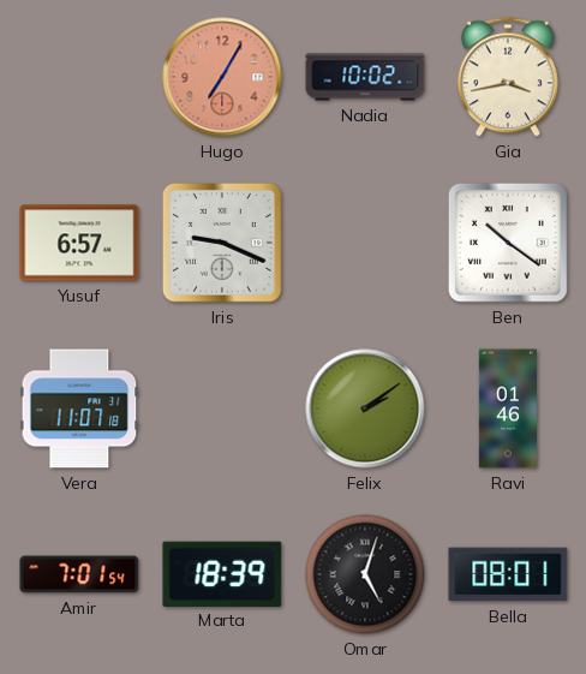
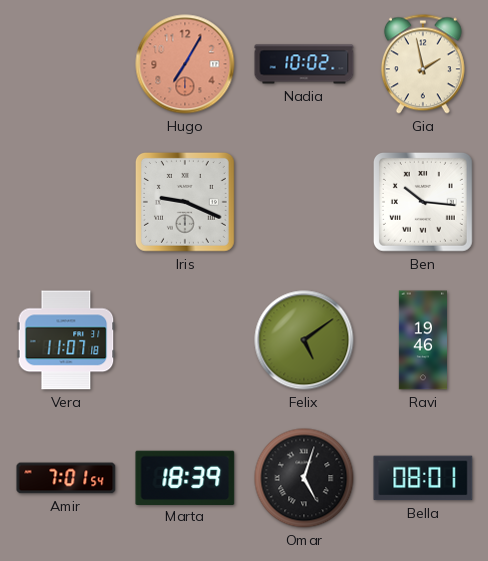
Gia: 3:43 -> 1:58 (423, 64)
Yusuf: 6:57 -> none (79, 243)
Ben: 10:21 -> 10:16 (423, 202)
Felix: 2:09 -> 5:09 (304, 340)
Ravi: 01:46 -> 19:46 (422, 340)
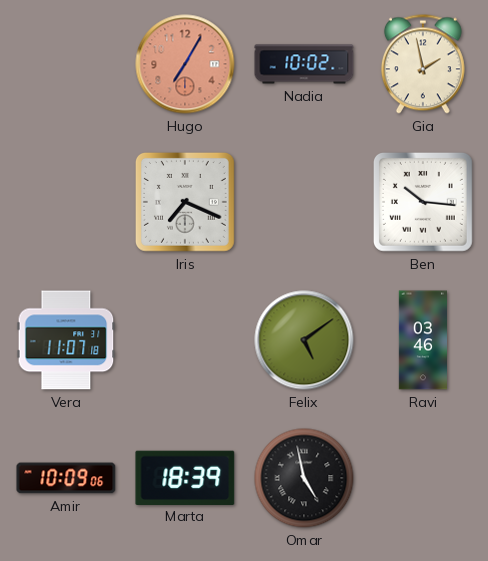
Iris: 9:19 -> 7:19 (185, 202)
Ravi: 19:46 -> 03:46 (422, 340)
Amir: 7:01 -> 10:09 (66, 478)
Omar: 5:03 -> 4:58 (304, 478)
Bella: 08:01 -> none (423, 478)
